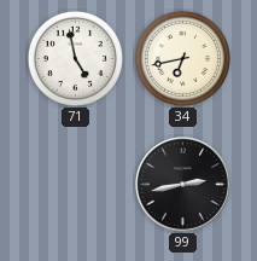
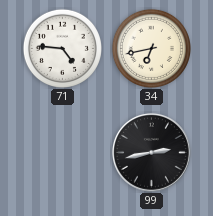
71: 4:58 -> 4:46 (62, 48)
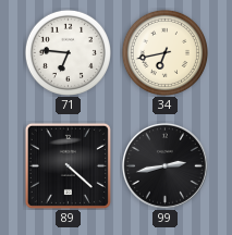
71: 4:46 -> 6:46 (68, 52)
89: none -> 4:22 (68, 165)
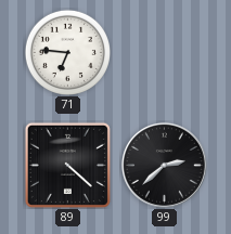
34: 6:43 -> none (164, 52)
99: 2:43 -> 2:38 (164, 165)
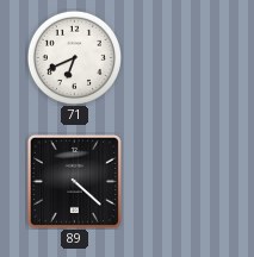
71: 6:46 -> 6:41 (74, 57)
99: 2:38 -> none (164, 165)
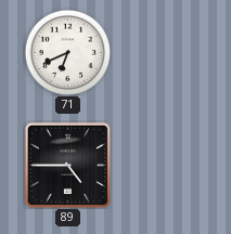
89: 4:22 -> 4:45 (67, 165)
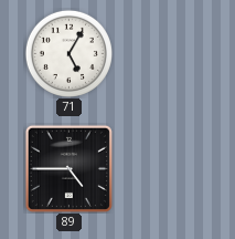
71: 6:41 -> 5:05 (68, 53)
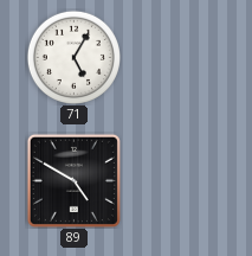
89: 4:45 -> 4:50 (73, 180)
